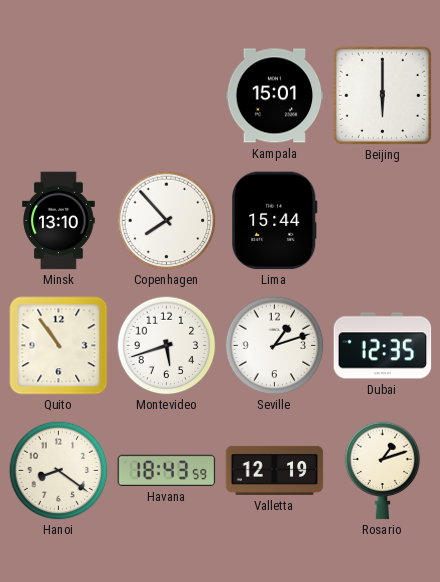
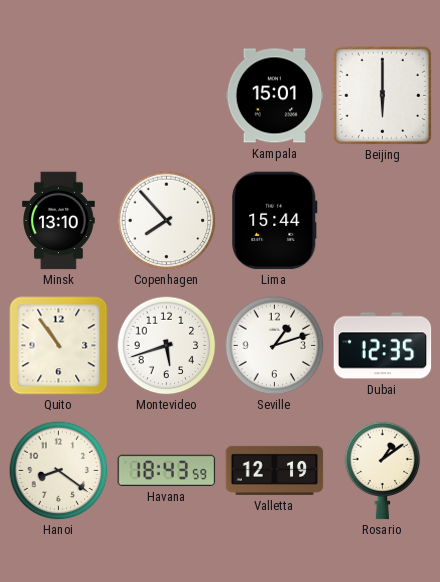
Rosario: 1:12 -> 1:09 (383, 471)
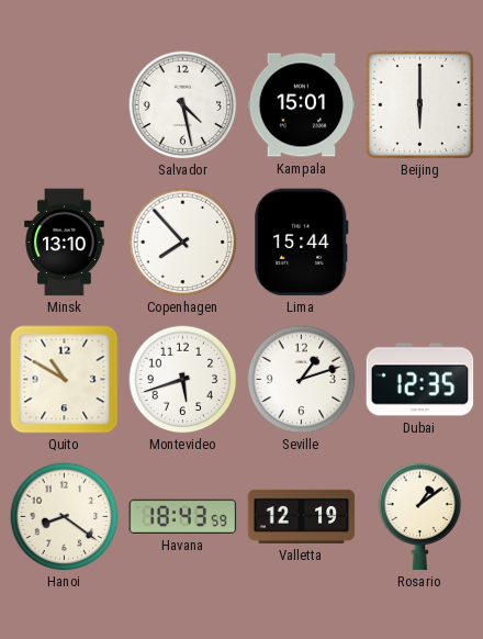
Salvador: none -> 4:28 (183, 105)
Quito: 10:54 -> 10:50 (65, 380)
